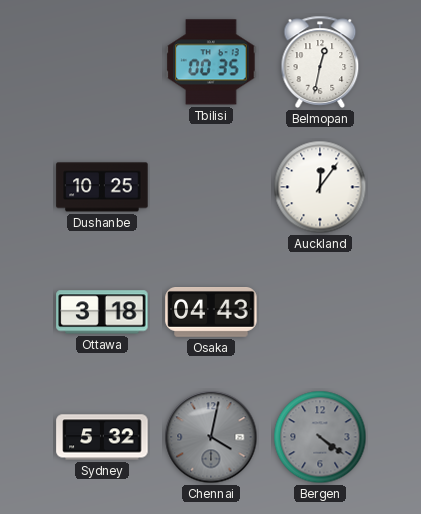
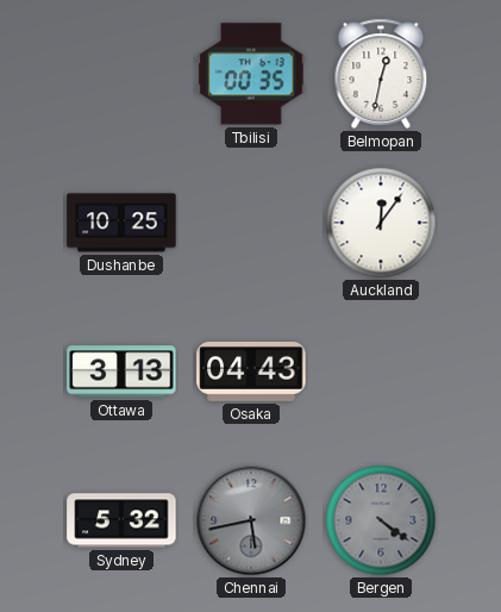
Ottawa: 3:18 -> 3:13 (121, 371)
Chennai: 4:02 -> 5:43 (251, 520)
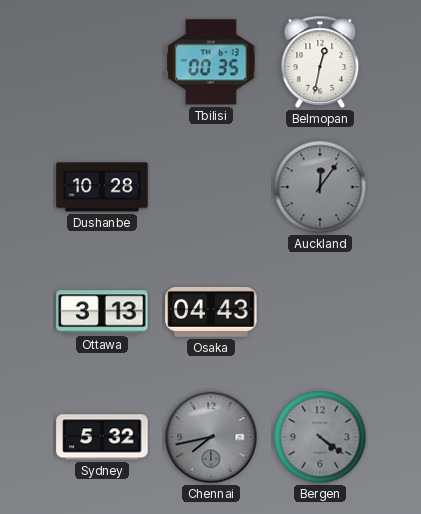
Dushanbe: 10:25 -> 10:28 (102, 187)
Auckland dial: white -> grey (320, 187)
Chennai: 5:43 -> 7:43 (211, 437)
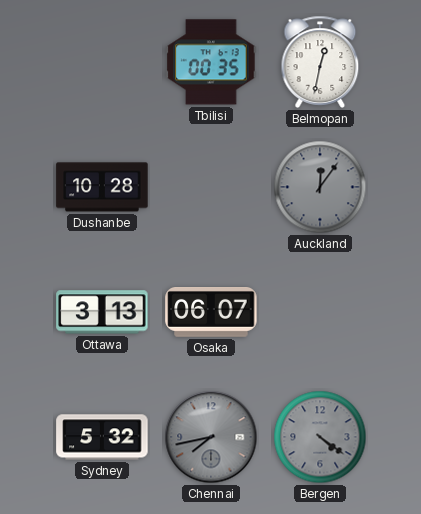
Osaka: 04:43 -> 06:07 (211, 313)
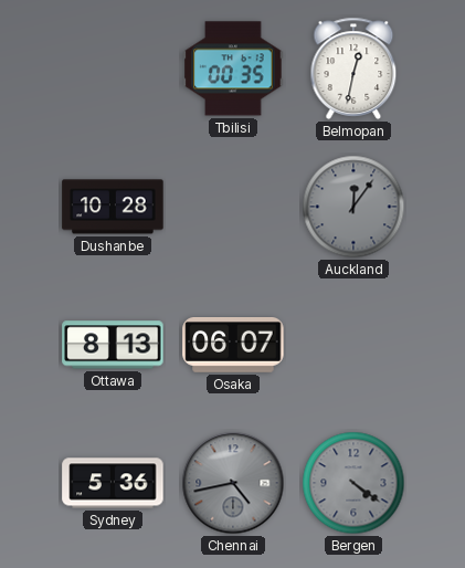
Ottawa: 3:13 -> 8:13 (113, 345)
Sydney: 5:32 -> 5:36 (113, 483)
Chennai: 7:43 -> 4:43 (233, 483)
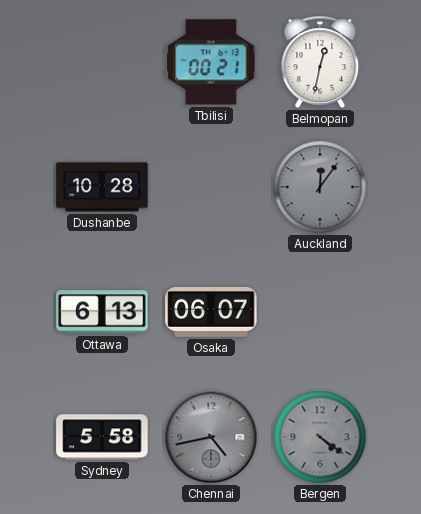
Tbilisi: 00:35 -> 00:21 (211, 62)
Ottawa: 8:13 -> 6:13 (102, 312)
Sydney: 5:36 -> 5:58 (102, 437)
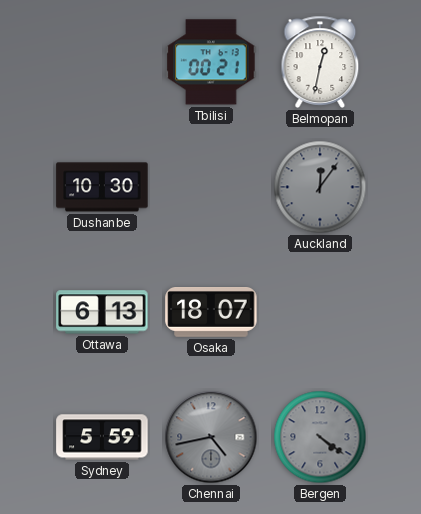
Dushanbe: 10:28 -> 10:30 (102, 187)
Osaka: 06:07 -> 18:07 (211, 313)
Sydney: 5:58 -> 5:59 (102, 437)
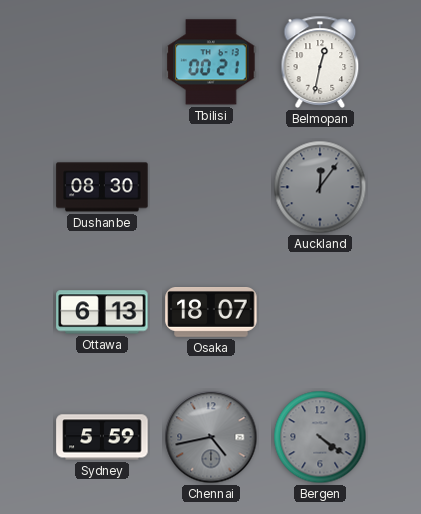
Dushanbe: 10:30 -> 08:30 (102, 187)
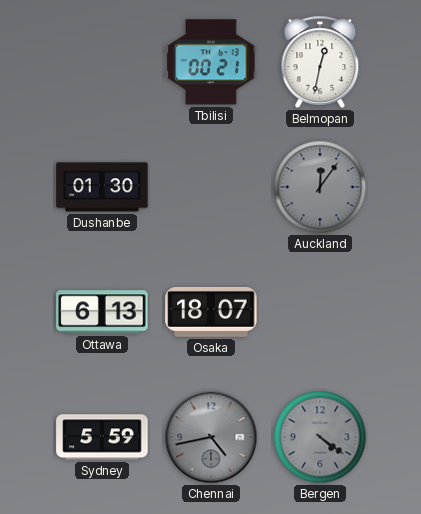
Dushanbe: 08:30 -> 01:30 (102, 187)
